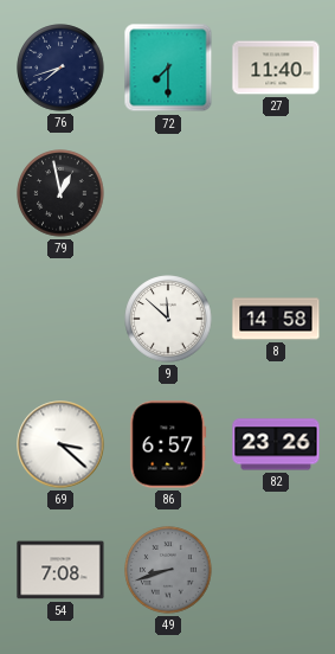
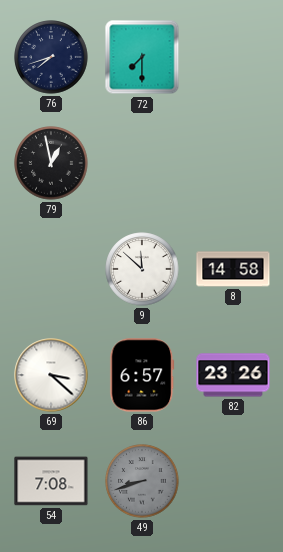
27: 11:40 -> none (276, 68)
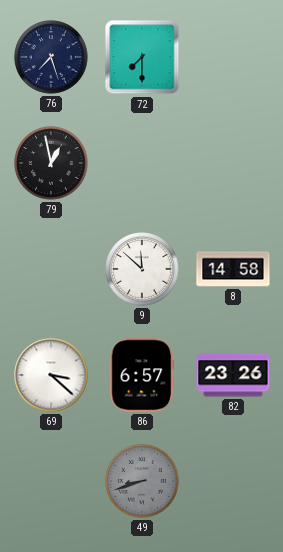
76: 7:42 -> 7:27 (51, 57)
54: 7:08 -> none (51, 481)
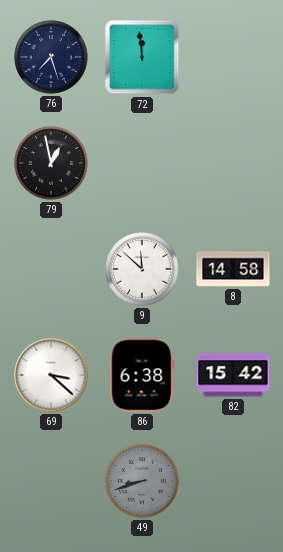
72: 7:30 -> 11:59 (142, 57)
86: 6:57 -> 6:38 (142, 375)
82: 23:26 -> 15:42 (233, 375)
